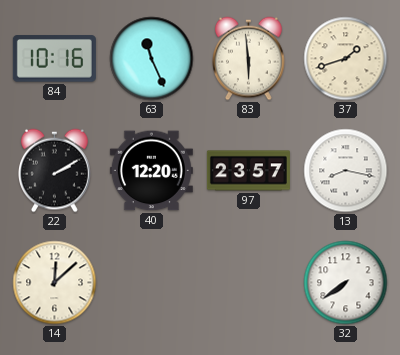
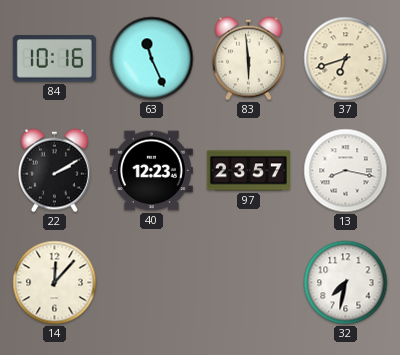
37: 1:42 -> 6:42 (346, 59)
40: 12:20 -> 12:23 (151, 171)
14: 12:08 -> 12:07 (55, 283)
32: 7:39 -> 7:32 (346, 283)
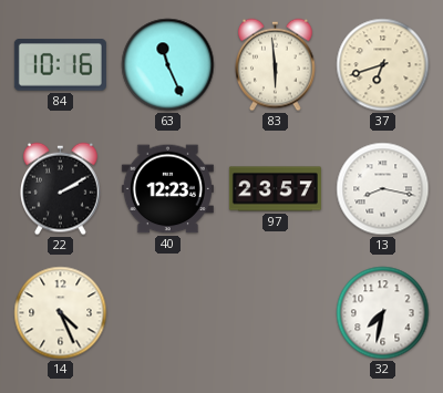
14: 12:07 -> 4:26 (61, 313)
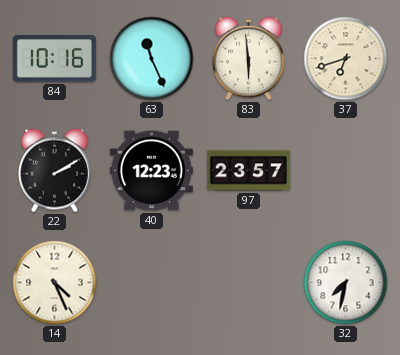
13: 8:17 -> none (383, 189)
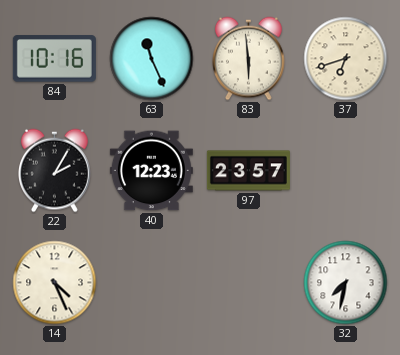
22: 2:10 -> 2:05 (55, 171)
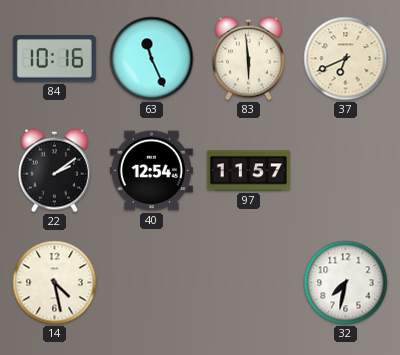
37: 6:42 -> 6:41 (346, 59)
22: 2:05 -> 2:09 (55, 171)
40: 12:23 -> 12:54 (151, 171)
97: 23:57 -> 11:57 (248, 171)
14: 4:26 -> 4:28 (55, 283)
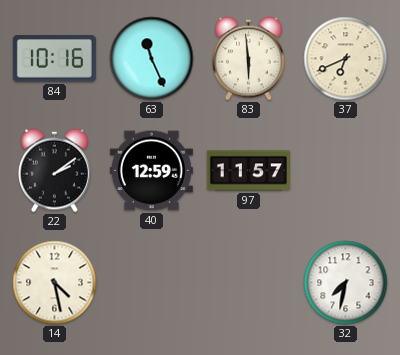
40: 12:54 -> 12:59 (151, 171)
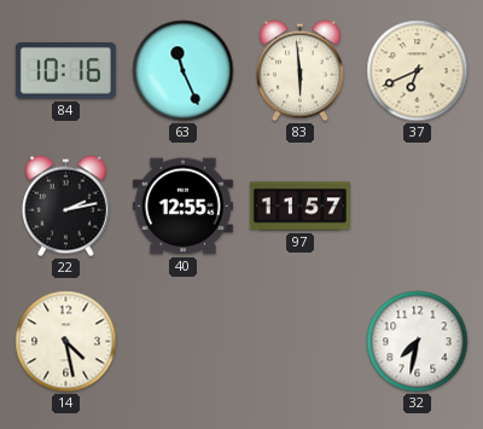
22: 2:09 -> 2:13 (66, 207)
40: 12:59 -> 12:55 (182, 207)
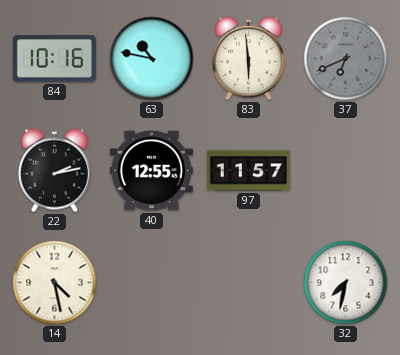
63: 11:26 -> 10:47 (152, 59)
37 dial: cream -> grey (346, 59)
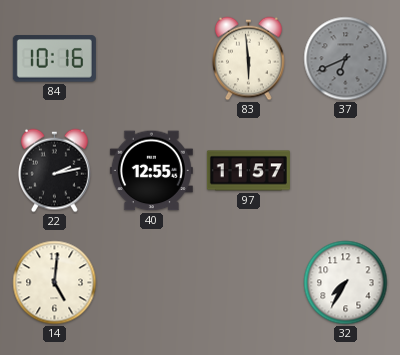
63: 10:47 -> none (152, 59)
14: 4:28 -> 5:01 (55, 283)
32: 7:32 -> 7:35 (346, 283)
